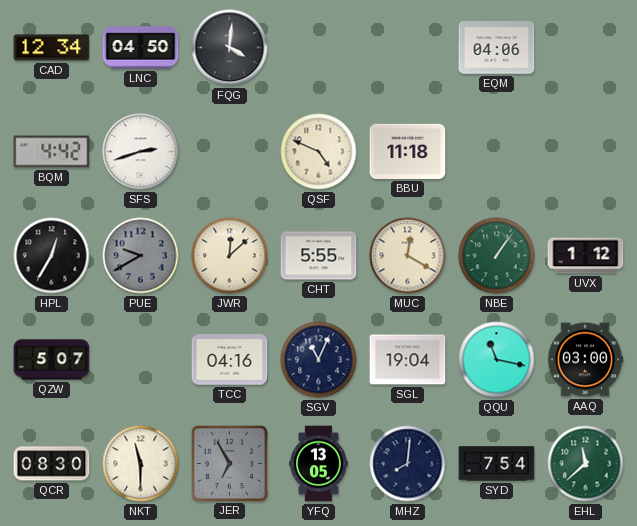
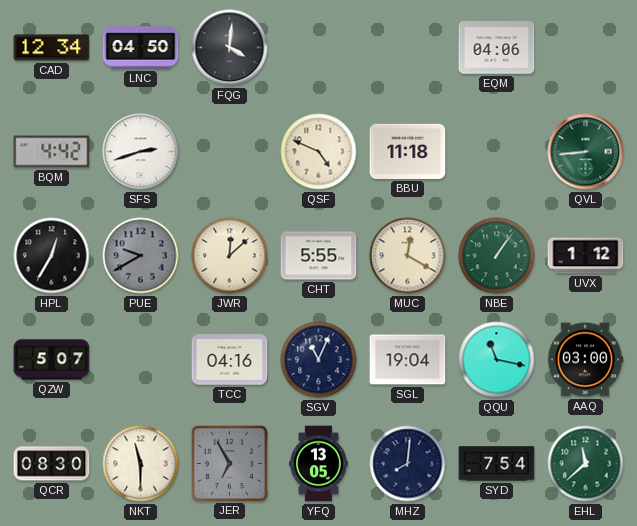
QVL: none -> 8:44 (586, 152)
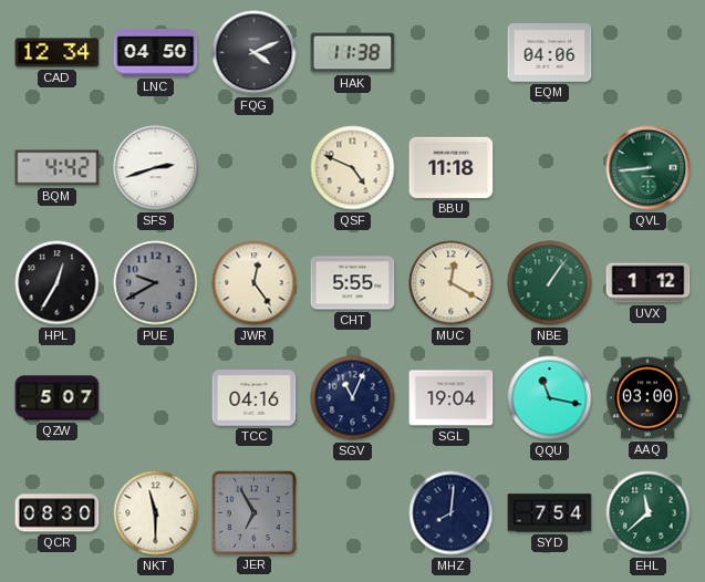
FQG: 4:01 -> 4:11 (255, 53)
HAK: none -> 11:38 (353, 53)
JWR: 12:08 -> 12:24 (255, 283)
YFQ: 13:05 -> none (319, 464)
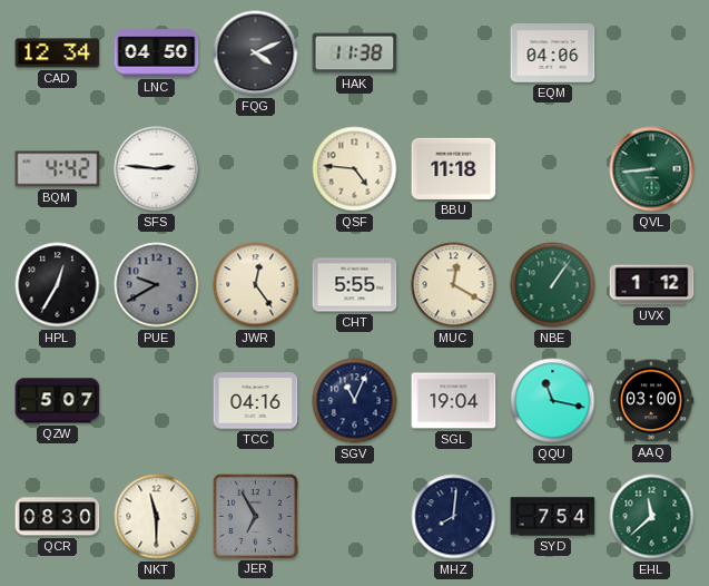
SFS: 2:42 -> 2:46 (157, 169)
QSF: 4:49 -> 4:46 (355, 169)
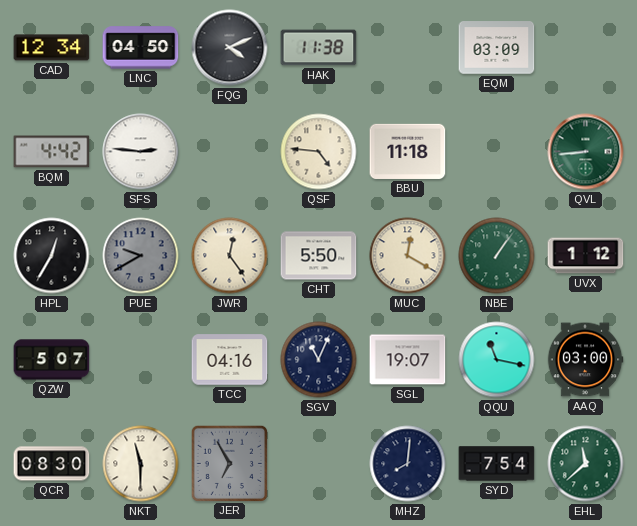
EQM: 04:06 -> 03:09 (497, 48)
CHT: 5:55 -> 5:50 (319, 256)
SGL: 19:04 -> 19:07 (408, 360)
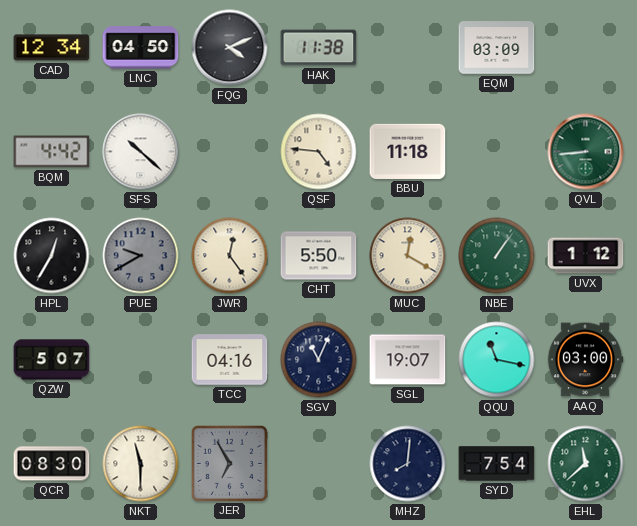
SFS: 2:46 -> 10:22 (141, 152)
